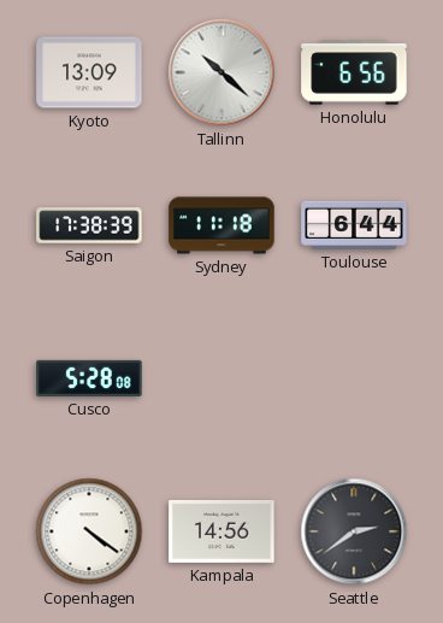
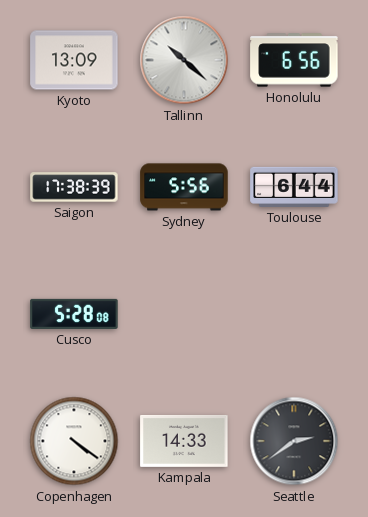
Sydney: 11:18 -> 5:56 (184, 187)
Kampala: 14:56 -> 14:33 (184, 441)
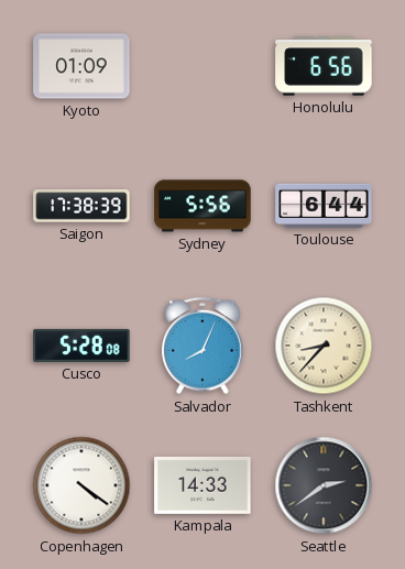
Kyoto: 13:09 -> 01:09 (81, 66)
Tallinn: 10:22 -> none (184, 60)
Salvador: none -> 8:04 (202, 346)
Tashkent: none -> 8:37 (324, 346)
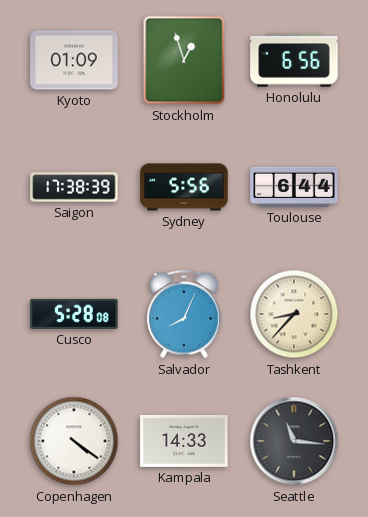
Stockholm: none -> 12:57 (184, 60)
Seattle: 2:39 -> 11:16 (294, 441)
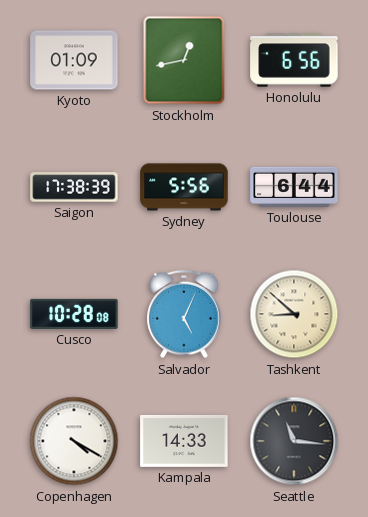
Stockholm: 12:57 -> 12:43 (184, 60)
Cusco: 5:28 -> 10:28 (74, 314)
Salvador: 8:04 -> 5:04 (184, 314)
Tashkent: 8:37 -> 8:52 (294, 314)
Copenhagen: 4:21 -> 4:20 (74, 441)
